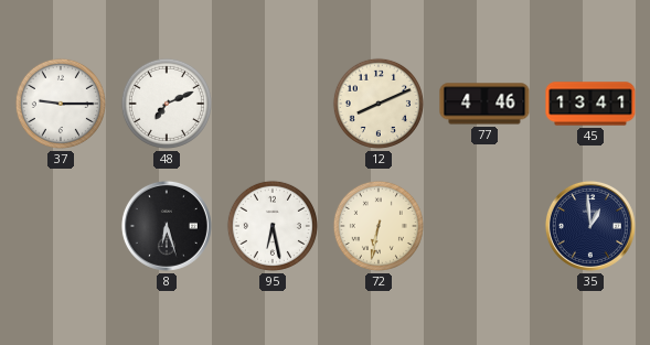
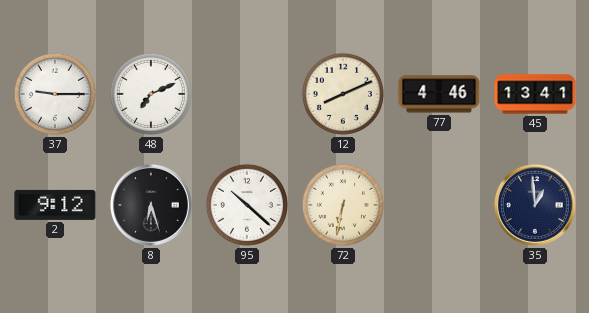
2: none -> 9:12 (55, 205)
95: 6:28 -> 10:22 (247, 205)
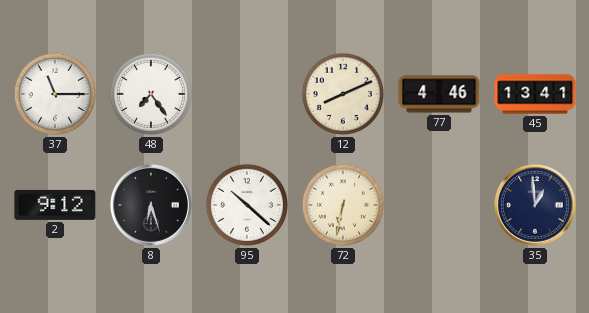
37: 9:15 -> 11:15 (55, 94)
48: 7:11 -> 7:24 (151, 94)
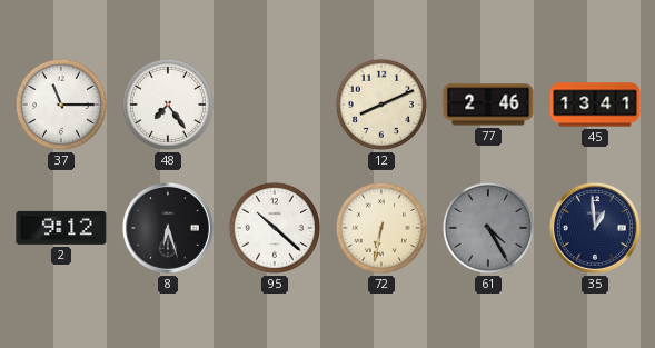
77: 4:46 -> 2:46 (488, 105)
61: none -> 4:25 (488, 228)
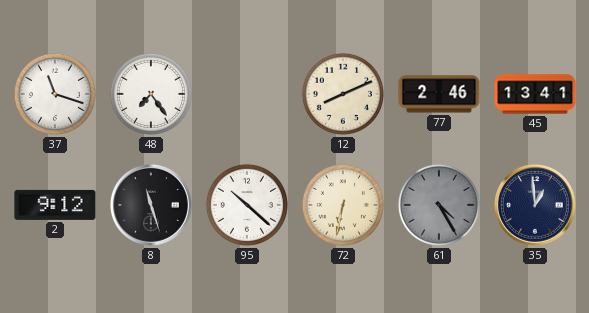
37: 11:15 -> 11:18 (55, 94)
8: 6:27 -> 11:27 (151, 205)
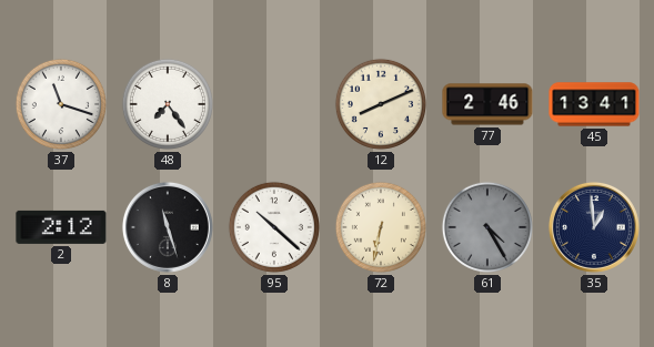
2: 9:12 -> 2:12 (61, 227)
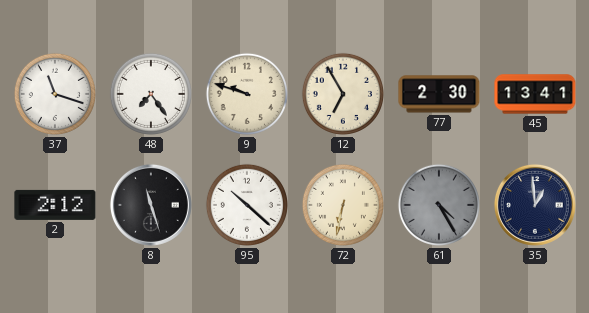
9: none -> 9:48 (247, 94)
12: 8:11 -> 6:55 (343, 94)
77: 2:46 -> 2:30 (439, 94)
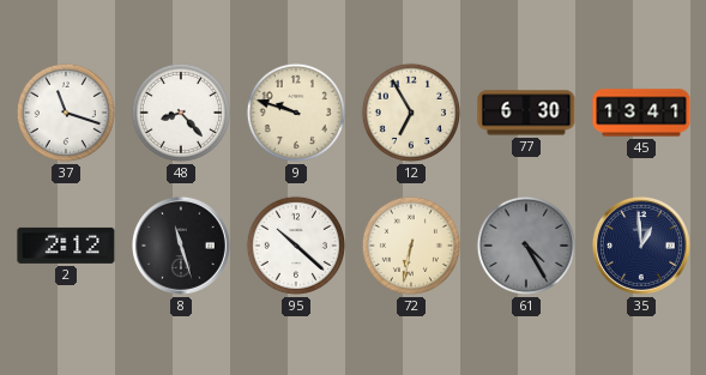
48: 7:24 -> 8:23 (181, 113)
77: 2:30 -> 6:30 (526, 113)
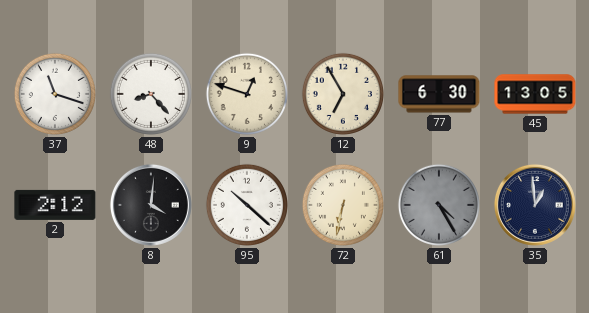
9: 9:48 -> 12:48 (247, 94)
45: 13:41 -> 13:05 (535, 94)
8: 11:27 -> 4:01 (151, 205)
